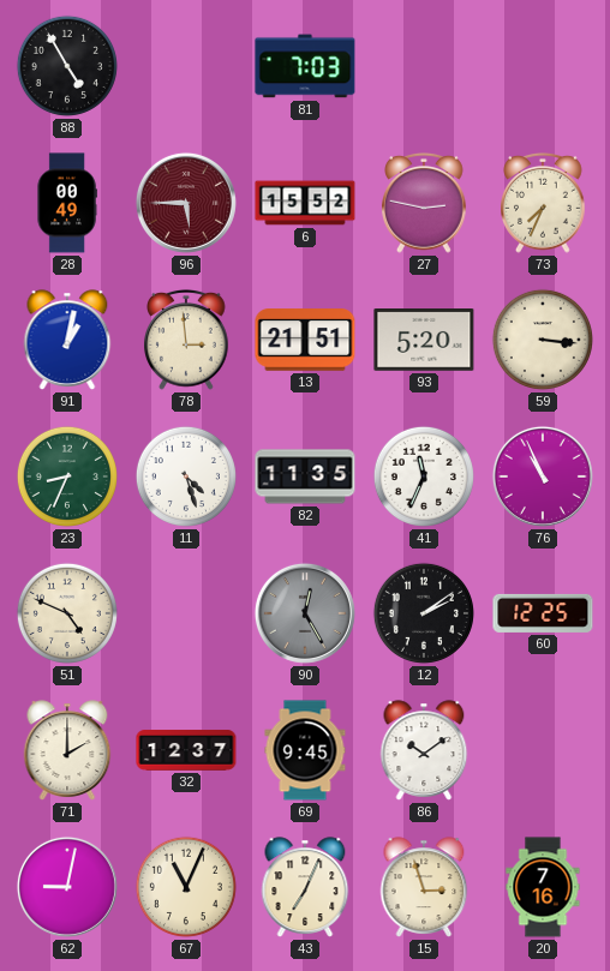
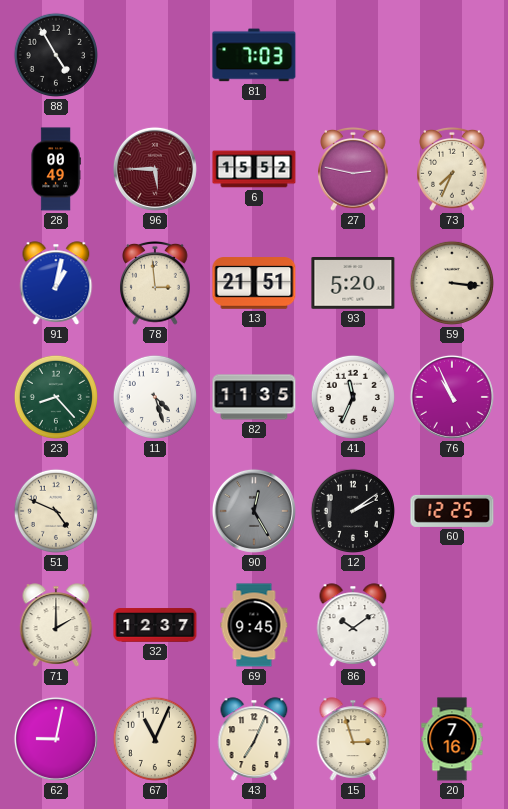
23: 8:34 -> 8:23 (56, 397)
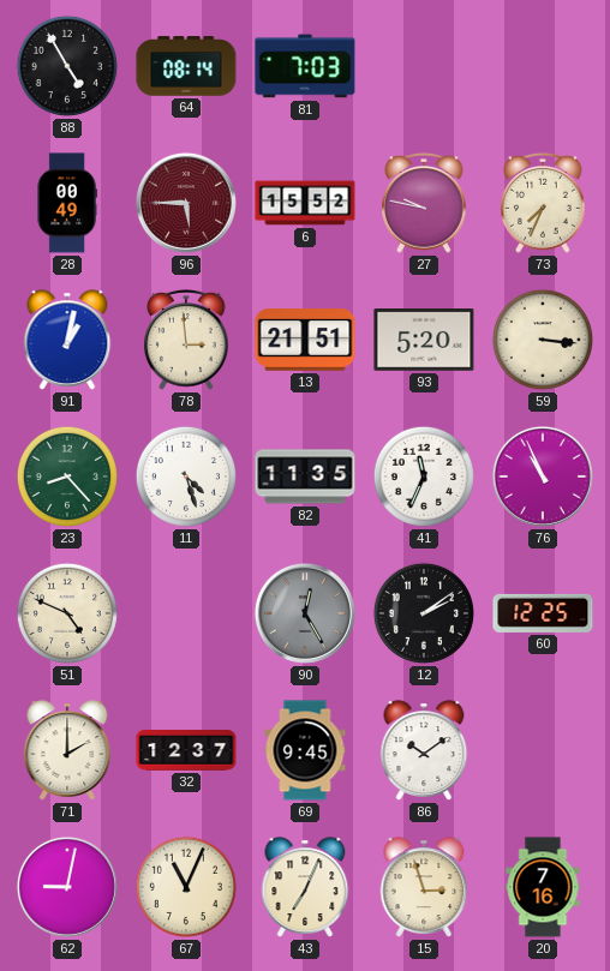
64: none -> 08:14 (186, 66)
27: 2:47 -> 9:47 (425, 203)
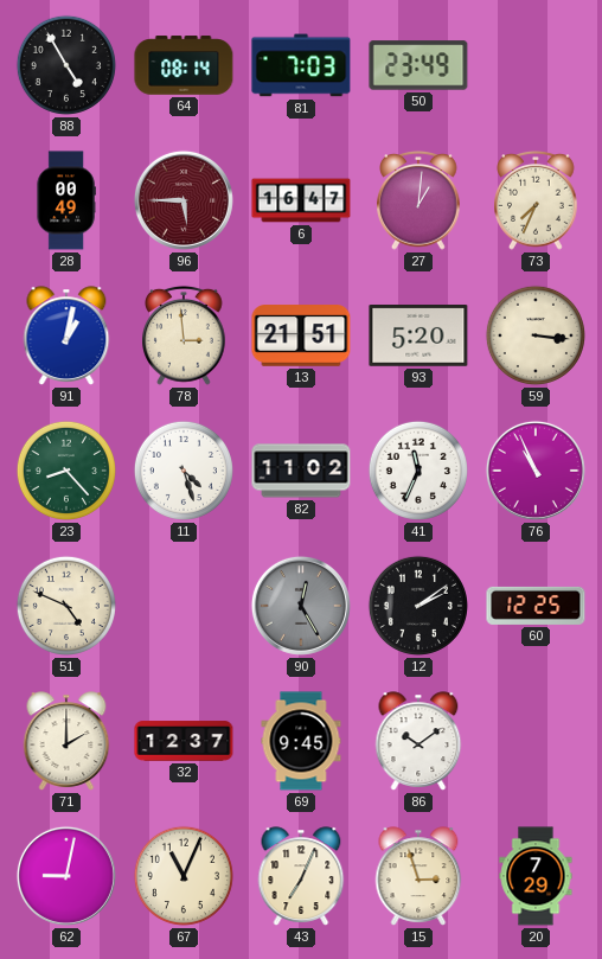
50: none -> 23:49 (418, 65)
6: 15:52 -> 16:47 (301, 200)
27: 9:47 -> 1:01 (420, 200)
82: 11:35 -> 11:02 (301, 471)
20: 7:16 -> 7:29 (536, 876)
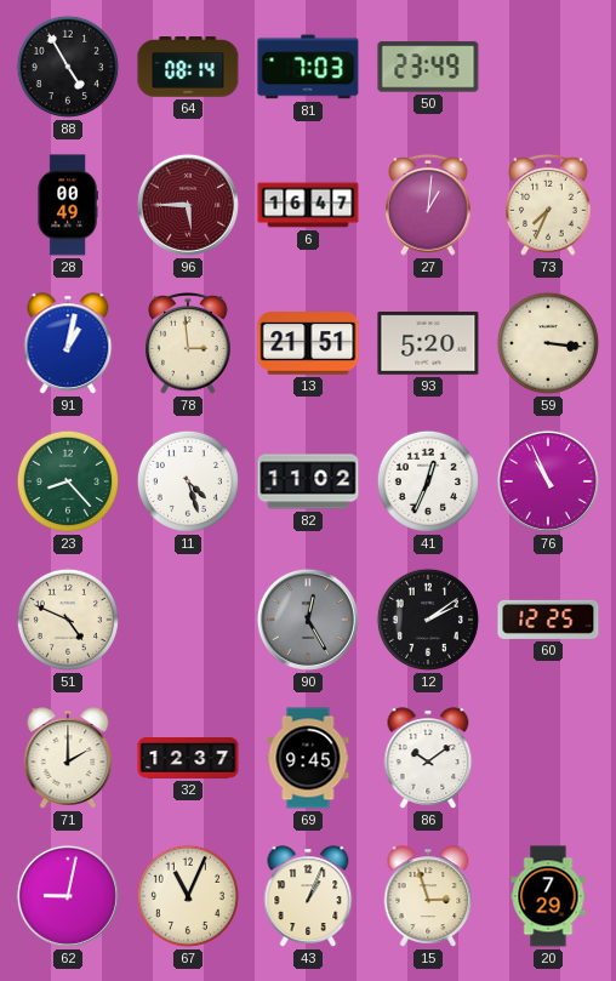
41: 11:34 -> 12:34 (428, 481)
43: 7:04 -> 1:04 (308, 896)
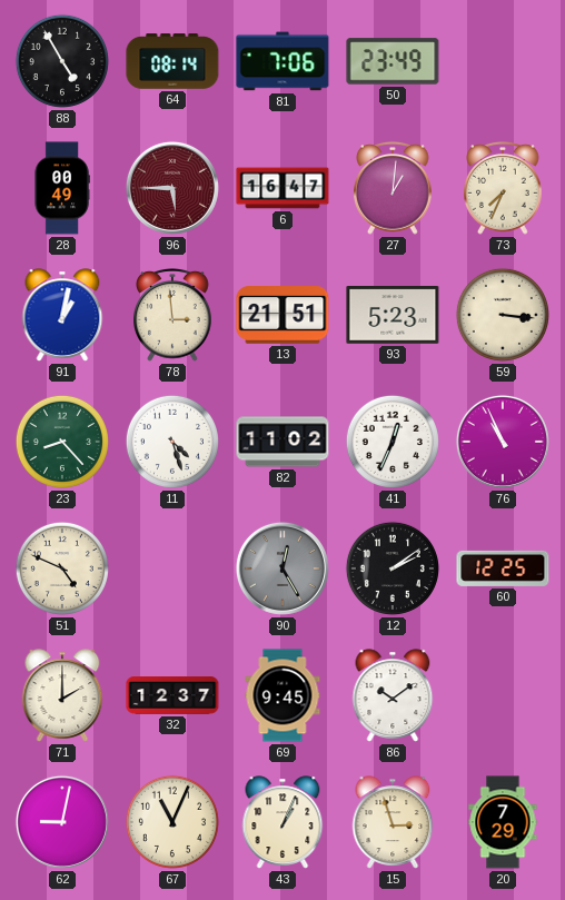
81: 7:03 -> 7:06 (282, 61)
93: 5:20 -> 5:23 (393, 316)
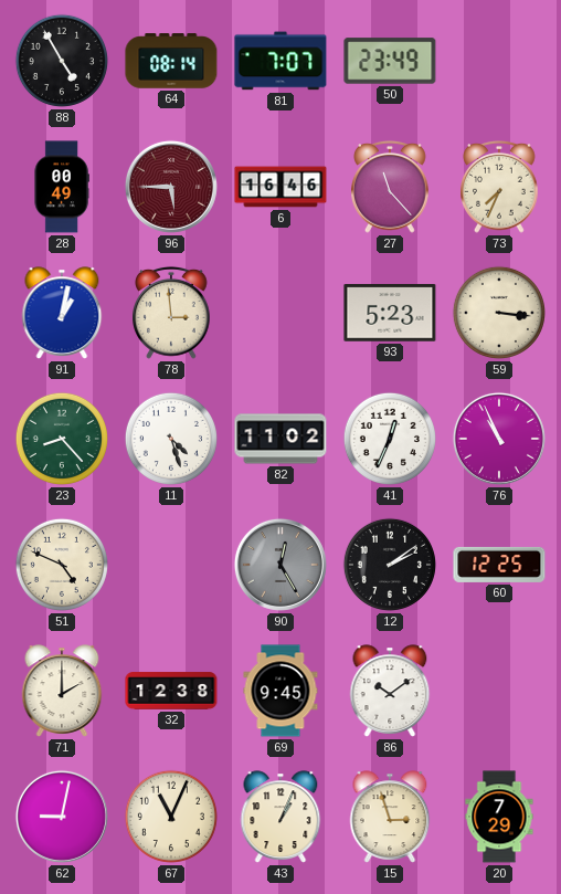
81: 7:06 -> 7:07 (280, 61)
6: 16:47 -> 16:46 (280, 187)
27: 1:01 -> 11:23 (391, 187)
13: 21:51 -> none (282, 315)
32: 12:37 -> 12:38 (171, 691)
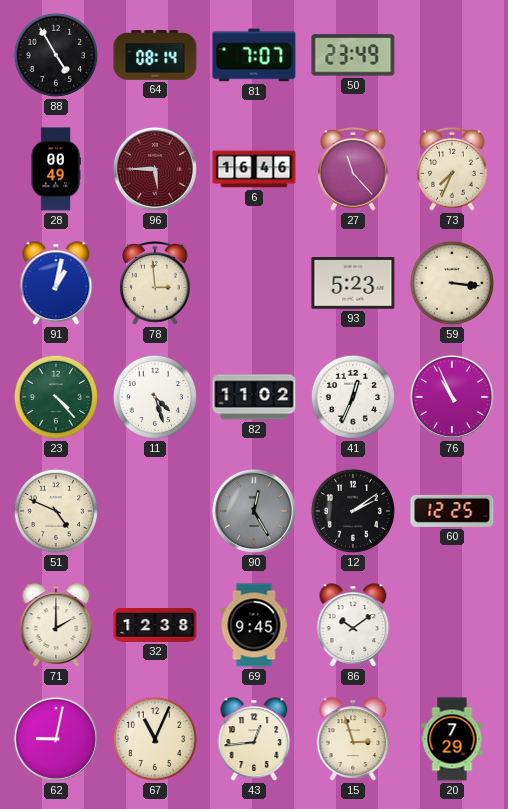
23: 8:23 -> 4:23 (56, 397)
43: 1:04 -> 12:44 (254, 739)
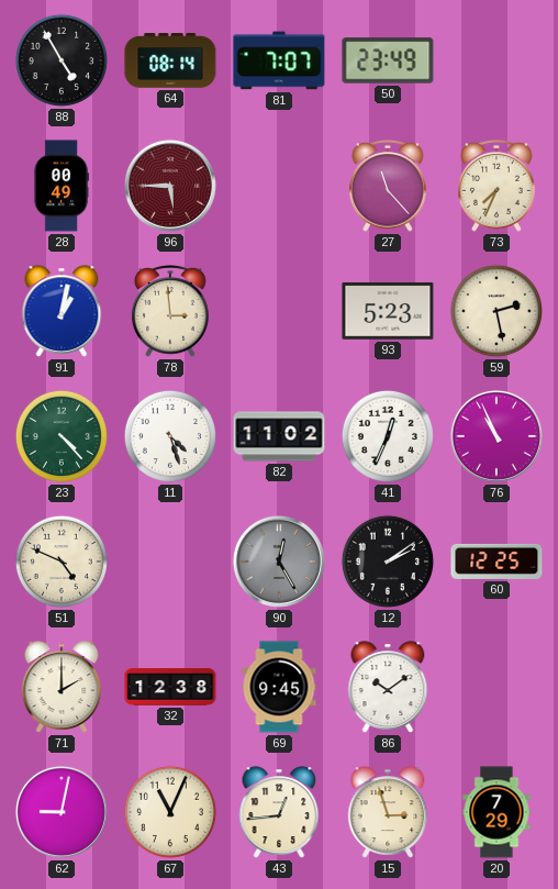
6: 16:46 -> none (254, 169)
59: 3:16 -> 2:28 (496, 311)
